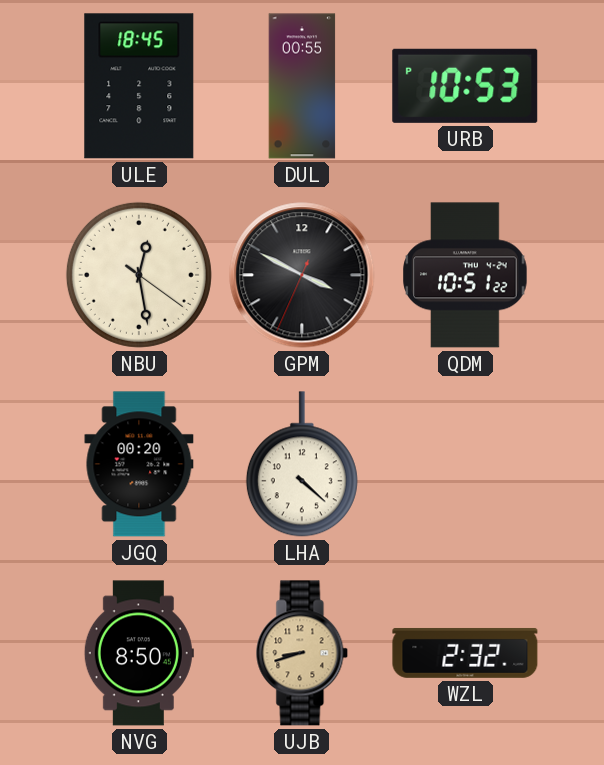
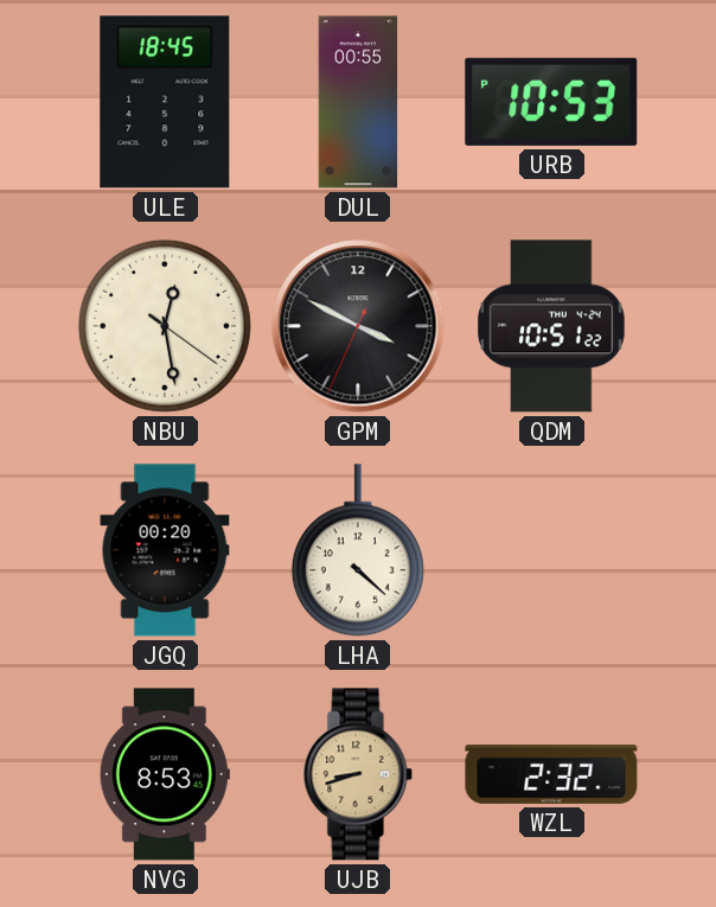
NVG: 8:50 -> 8:53 (165, 774)
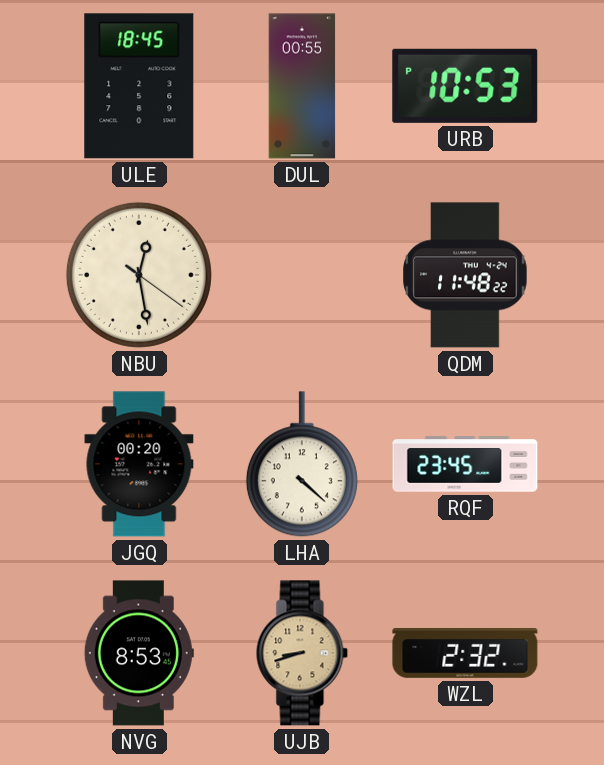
GPM: 3:49 -> none (358, 326)
QDM: 10:51 -> 11:48 (465, 275)
RQF: none -> 23:45 (465, 464)
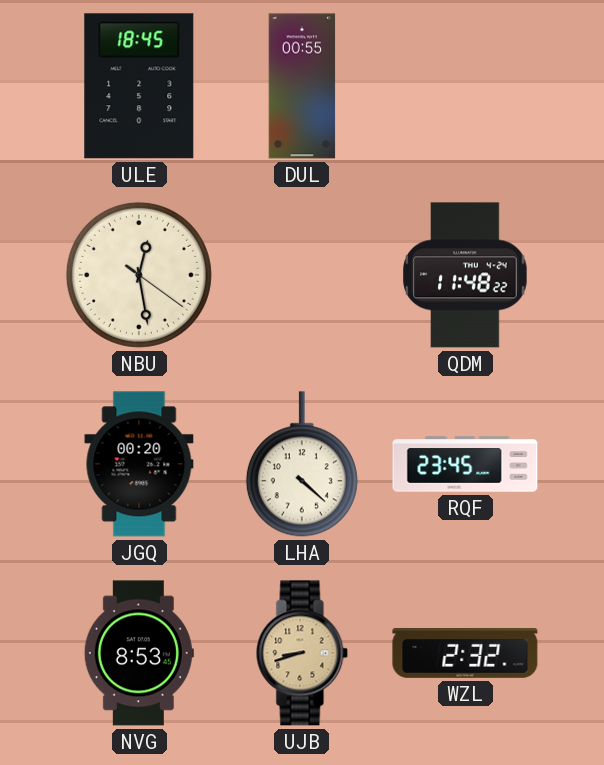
URB: 10:53 -> none (465, 86)
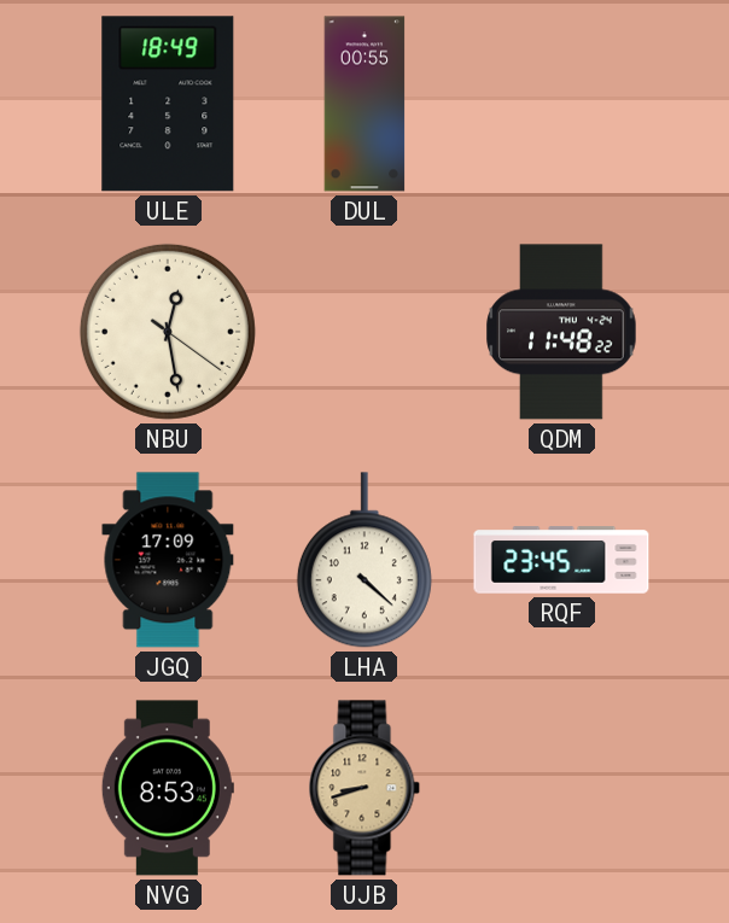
ULE: 18:45 -> 18:49 (168, 104)
JGQ: 00:20 -> 17:09 (168, 560)
WZL: 2:32 -> none (465, 653)
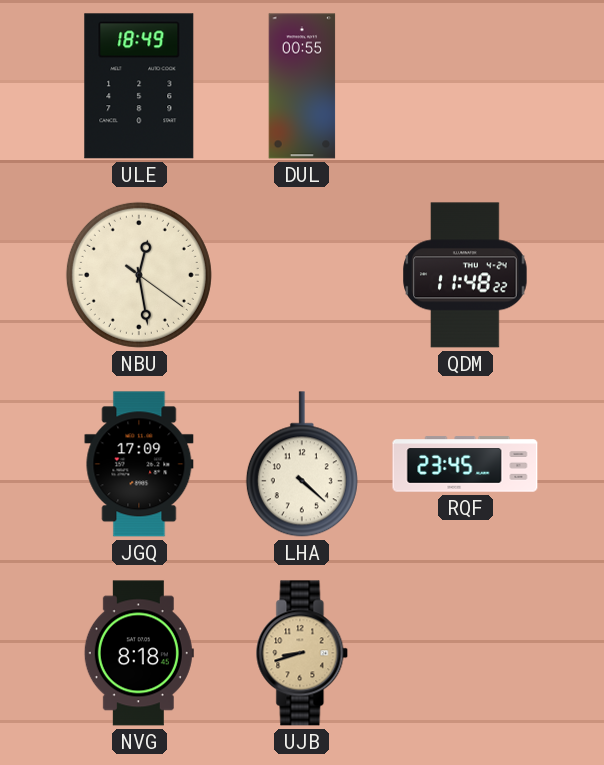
NVG: 8:53 -> 8:18 (139, 653)
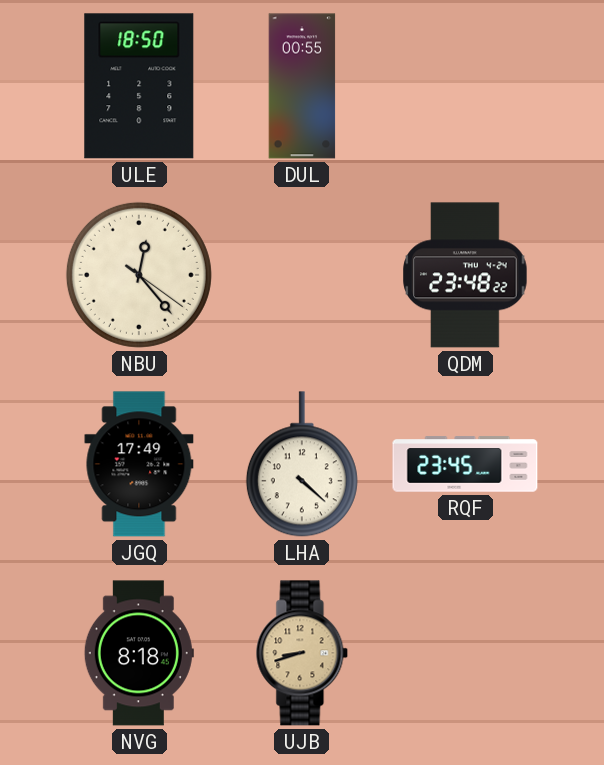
ULE: 18:49 -> 18:50 (139, 86)
NBU: 12:28 -> 12:23 (139, 275)
QDM: 11:48 -> 23:48 (465, 275)
JGQ: 17:09 -> 17:49 (139, 464)
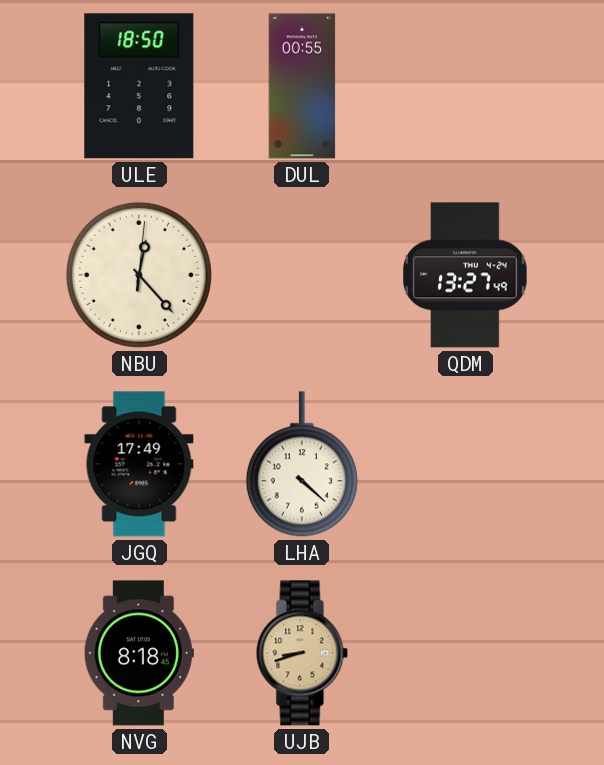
NBU: 12:23:21 -> 12:23:01 (139, 275)
QDM: 23:48 -> 13:27 (465, 275)
RQF: 23:45 -> none (465, 464)
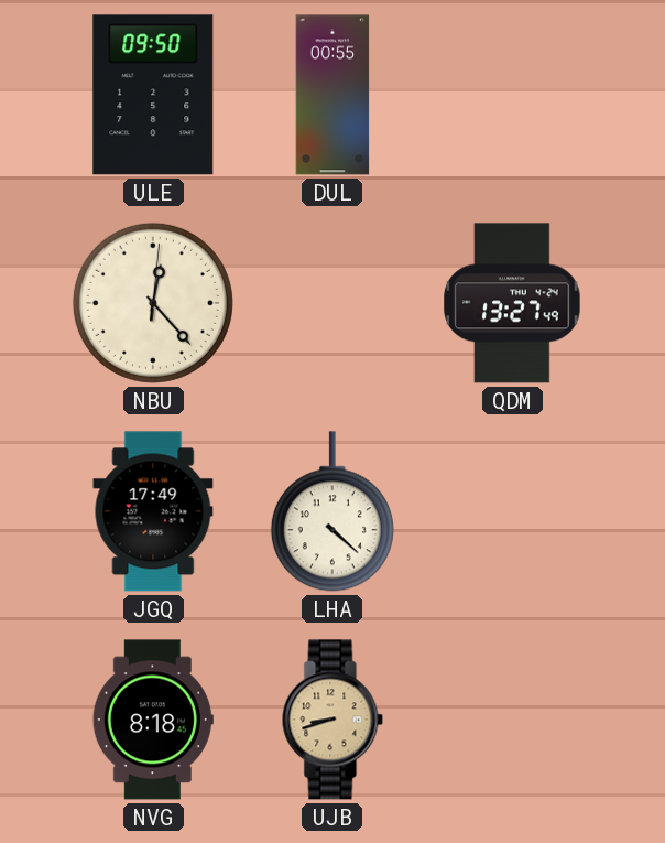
ULE: 18:50 -> 09:50 (153, 95)
